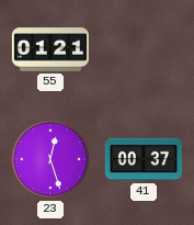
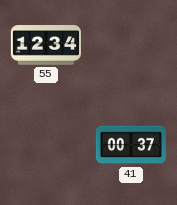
55: 01:21 -> 12:34 (46, 45)
23: 12:27 -> none (50, 159)
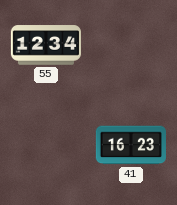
41: 00:37 -> 16:23 (131, 145)
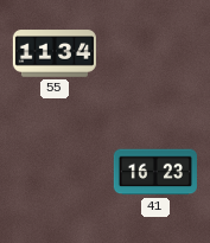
55: 12:34 -> 11:34 (55, 53)
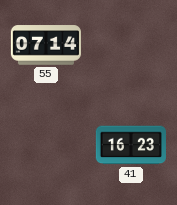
55: 11:34 -> 07:14 (46, 45)
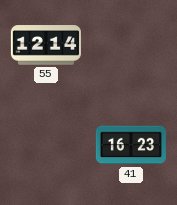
55: 07:14 -> 12:14 (46, 45)
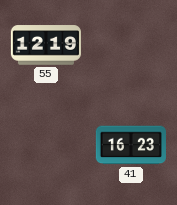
55: 12:14 -> 12:19 (46, 45)
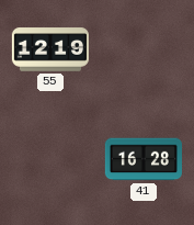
41: 16:23 -> 16:28 (144, 159)
